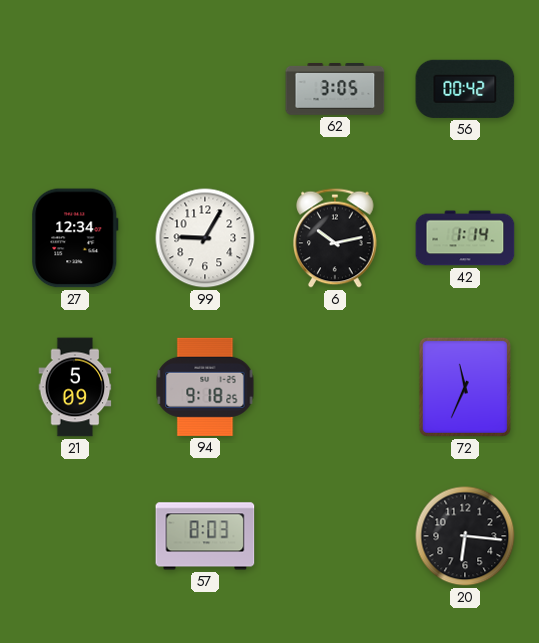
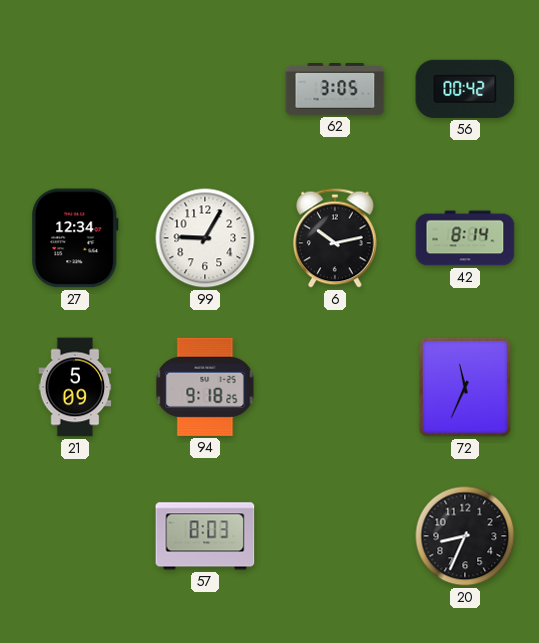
42: 1:14 -> 8:14 (465, 238)
20: 6:16 -> 8:34 (465, 536)
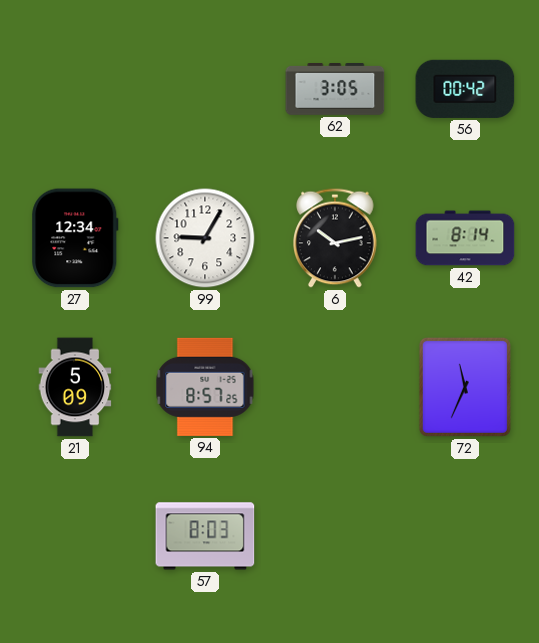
94: 9:18 -> 8:57 (205, 387)
20: 8:34 -> none (465, 536)
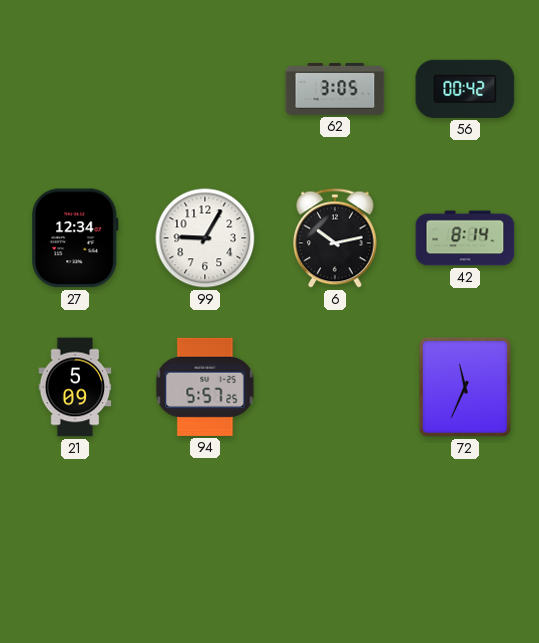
94: 8:57 -> 5:57 (205, 387)
57: 8:03 -> none (205, 536)
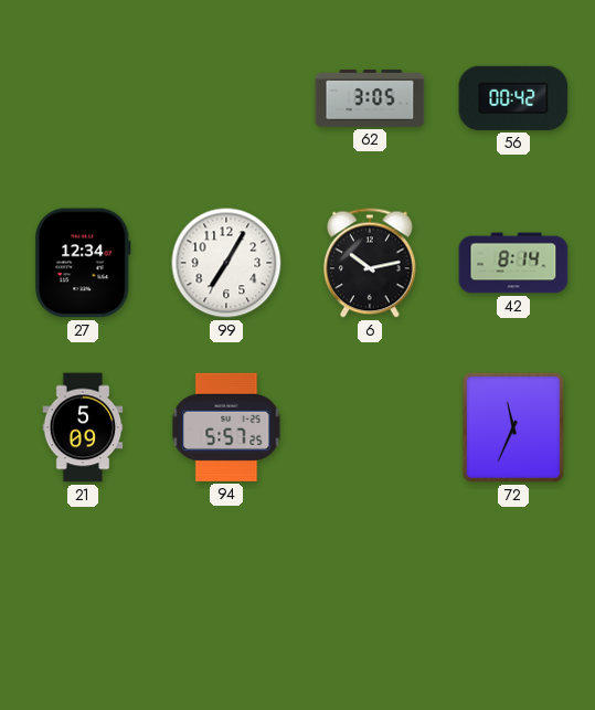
99: 9:05 -> 7:05 (226, 263)
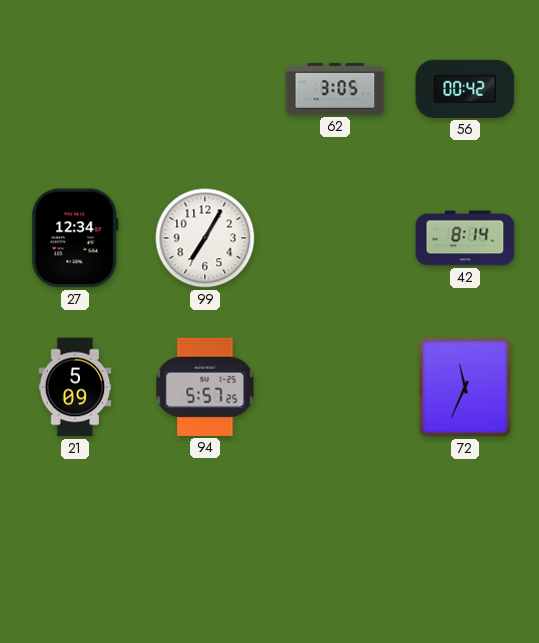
6: 10:13 -> none (370, 263)
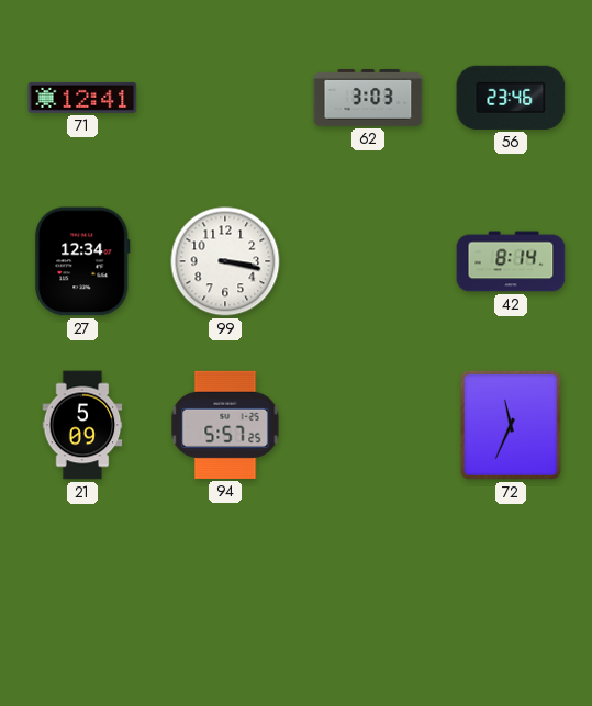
71: none -> 12:41 (82, 98)
62: 3:05 -> 3:03 (368, 99)
56: 00:42 -> 23:46 (511, 98)
99: 7:05 -> 3:17 (225, 261)
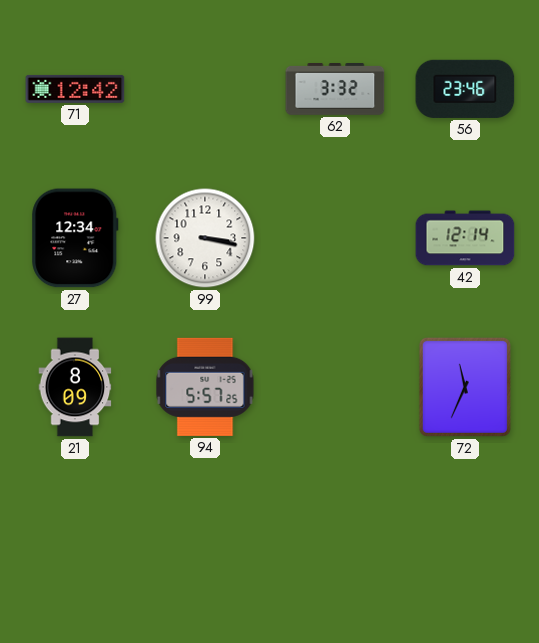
71: 12:41 -> 12:42 (75, 89)
62: 3:03 -> 3:32 (335, 90)
42: 8:14 -> 12:14 (465, 238)
21: 5:09 -> 8:09 (75, 387)
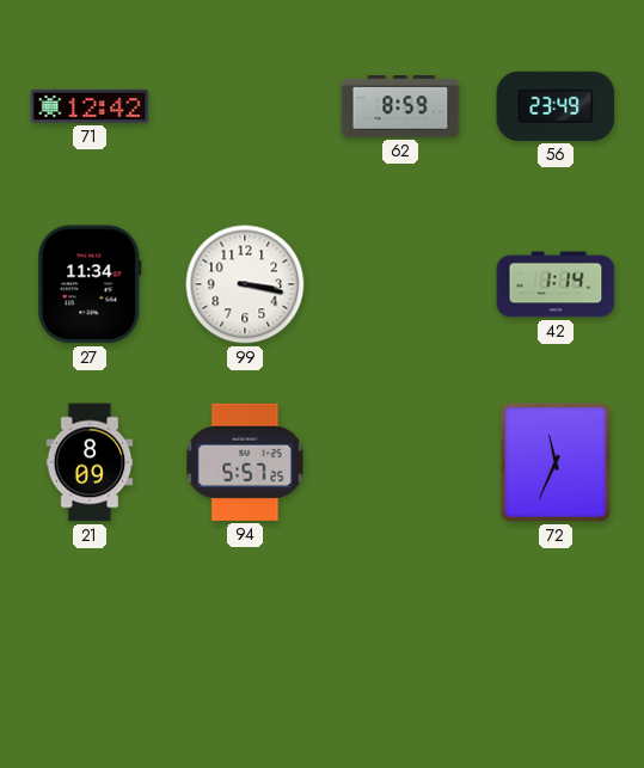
62: 3:32 -> 8:59 (400, 107)
56: 23:46 -> 23:49 (556, 106)
27: 12:34 -> 11:34 (90, 284)
42: 12:14 -> 1:14 (556, 284)
